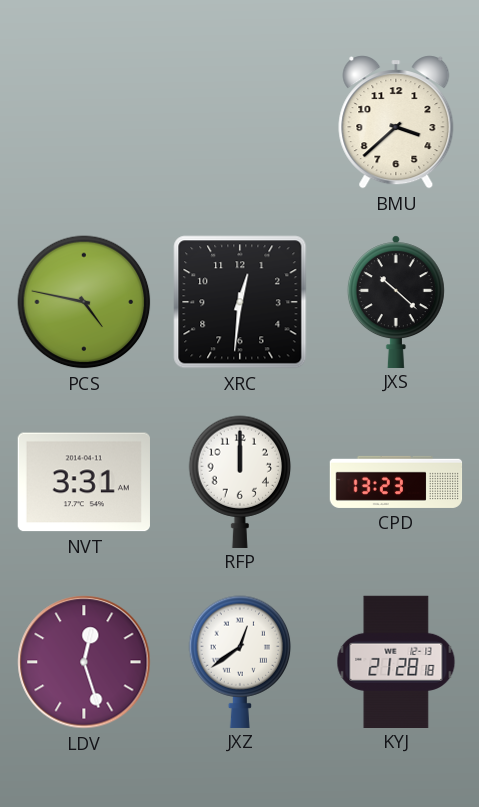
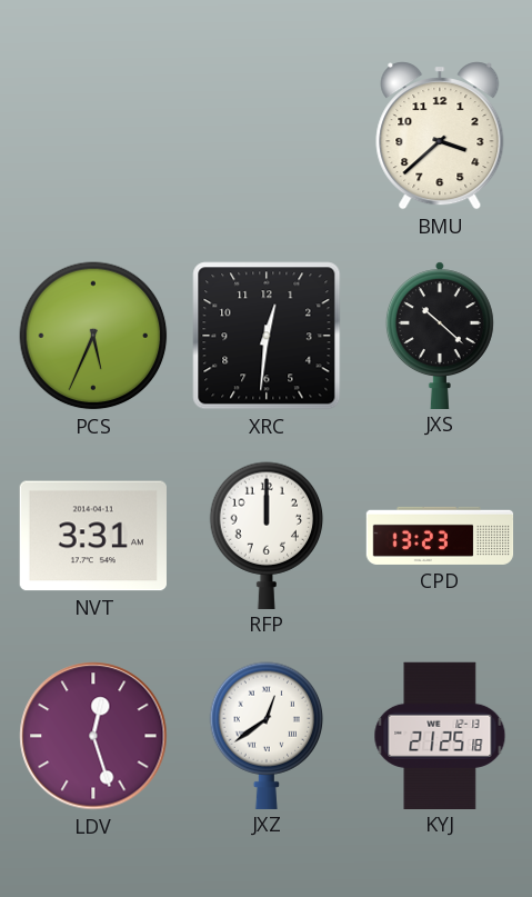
PCS: 4:47 -> 5:34 (93, 336)
KYJ: 21:28 -> 21:25 (440, 735)
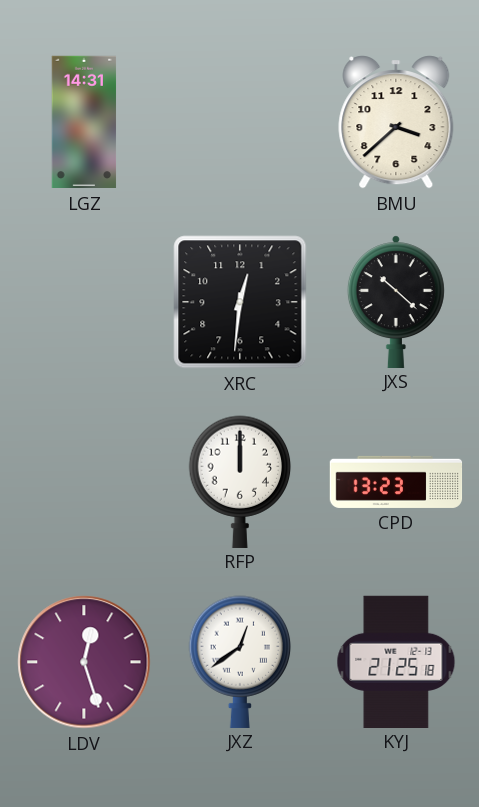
LGZ: none -> 14:31 (84, 122)
PCS: 5:34 -> none (93, 336)
NVT: 3:31 -> none (93, 536)
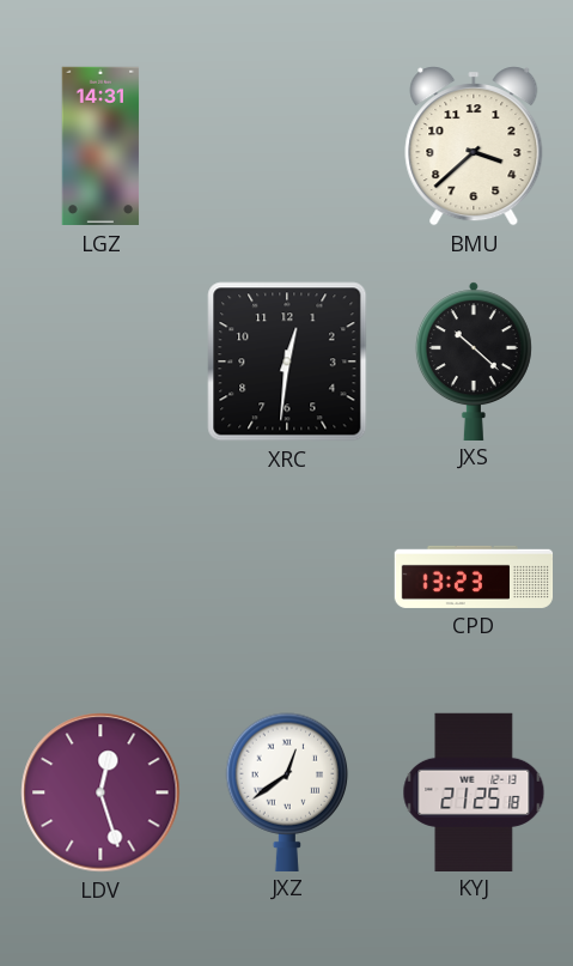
RFP: 12:00 -> none (240, 481)
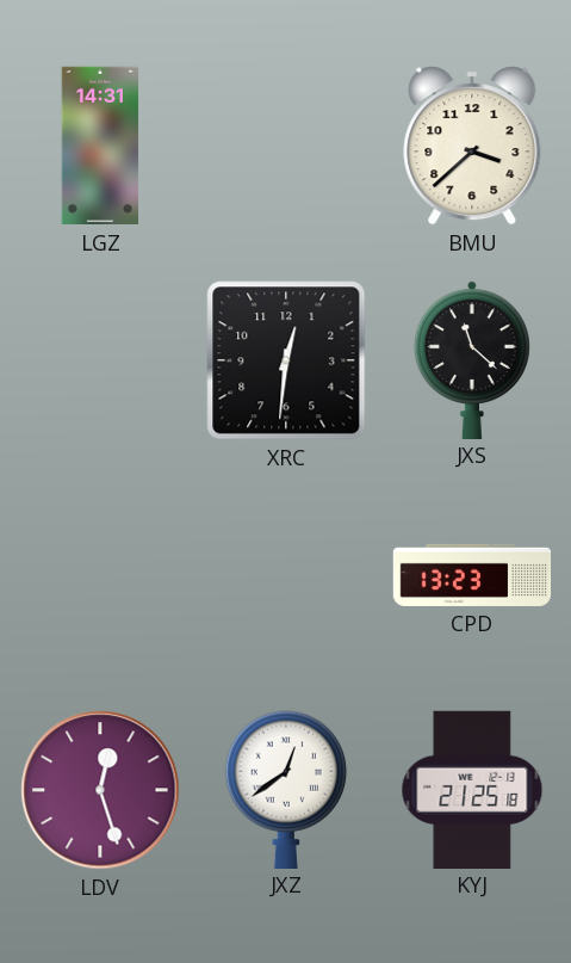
JXS: 10:22 -> 11:22 (472, 359)
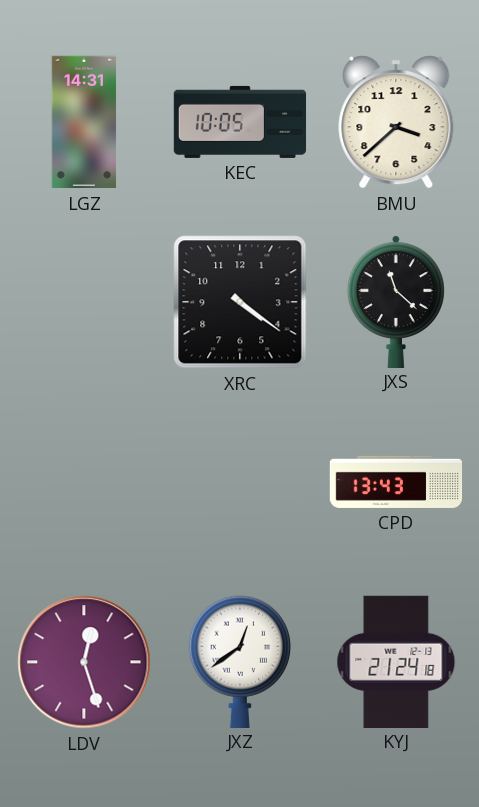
KEC: none -> 10:05 (240, 122)
XRC: 12:31 -> 4:21 (240, 302)
CPD: 13:23 -> 13:43 (396, 482)
KYJ: 21:25 -> 21:24 (396, 661)
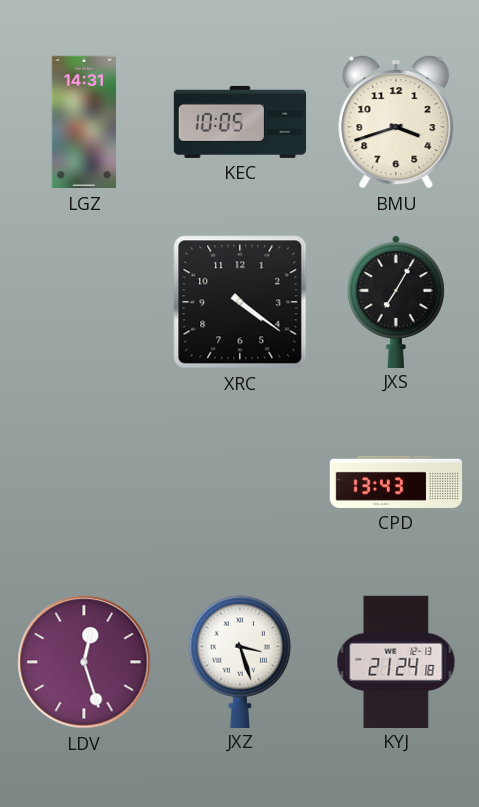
BMU: 3:38 -> 3:42 (396, 122)
JXS: 11:22 -> 7:05 (396, 301)
JXZ: 12:39 -> 3:27 (240, 661)
